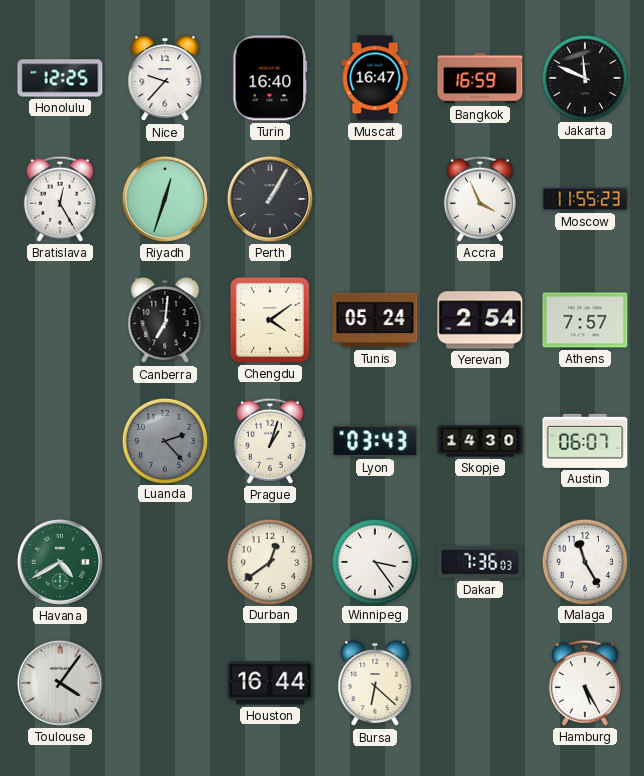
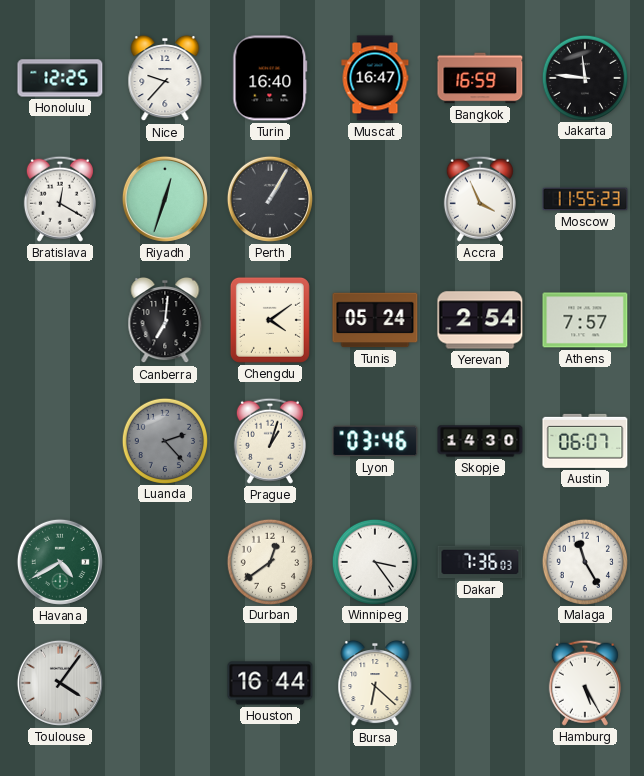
Jakarta: 11:49 -> 11:46 (584, 77)
Bratislava: 12:25 -> 12:20 (60, 199)
Lyon: 03:43 -> 03:46 (375, 441)
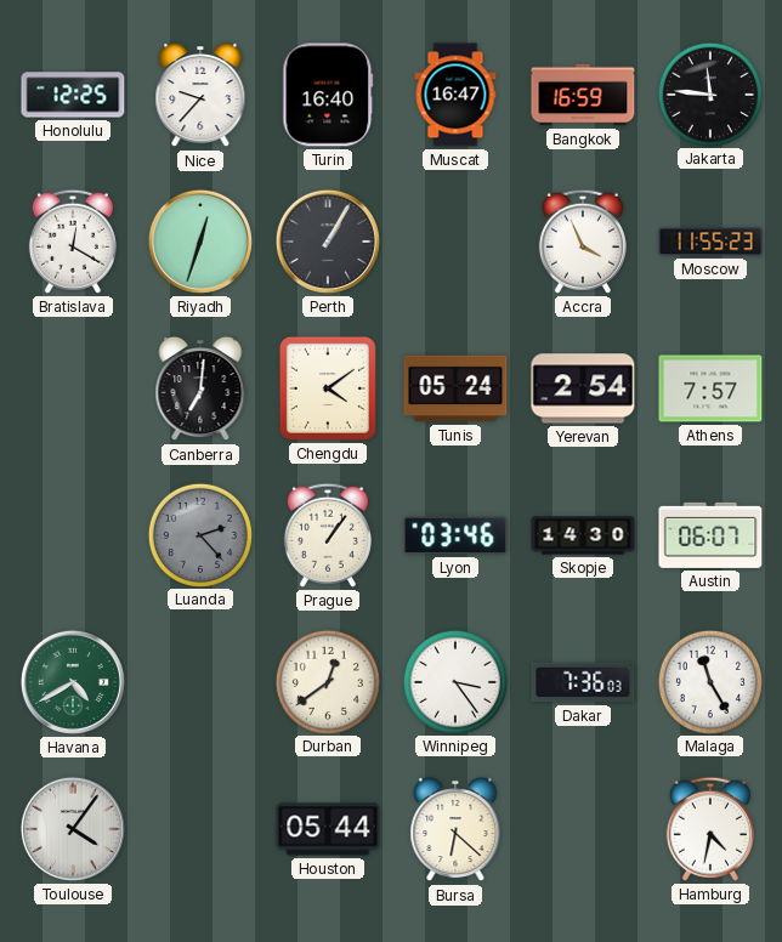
Prague: 1:03 -> 1:06 (328, 535)
Houston: 16:44 -> 05:44 (328, 829)
Hamburg: 5:25 -> 4:32 (710, 829)
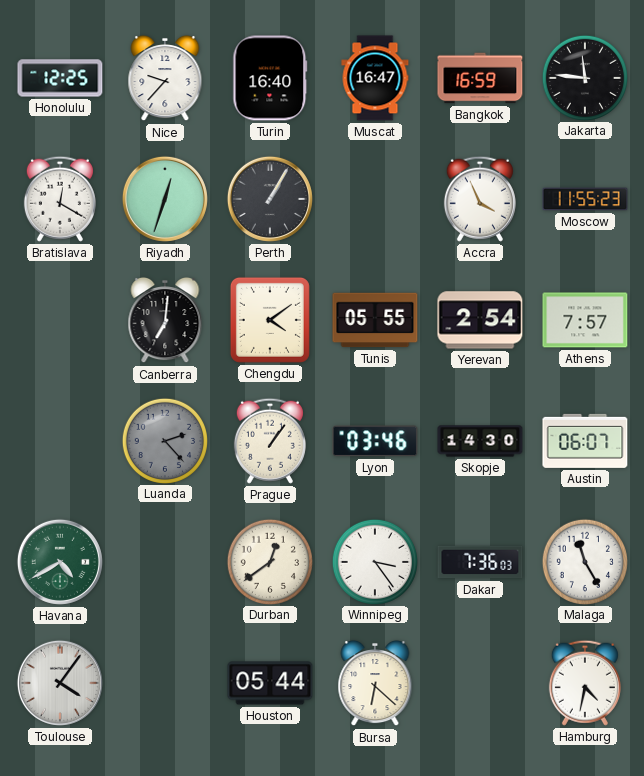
Tunis: 05:24 -> 05:55 (375, 320)
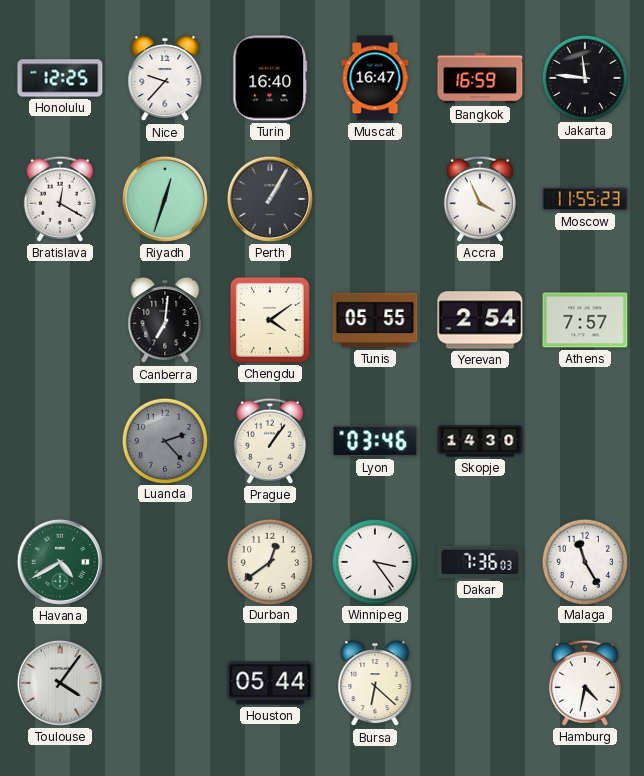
Austin: 06:07 -> none (585, 441)
